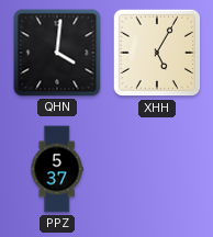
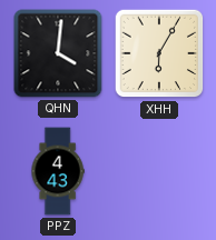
XHH: 5:05 -> 6:05 (159, 53)
PPZ: 5:37 -> 4:43 (58, 171)
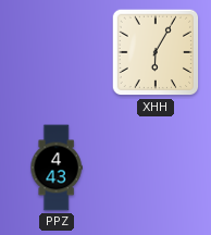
QHN: 4:01 -> none (58, 53)
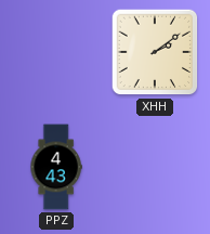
XHH: 6:05 -> 2:09 (155, 52)
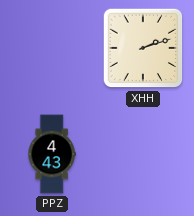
XHH: 2:09 -> 2:12 (143, 48)
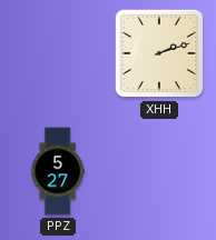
PPZ: 4:43 -> 5:27 (58, 171)
